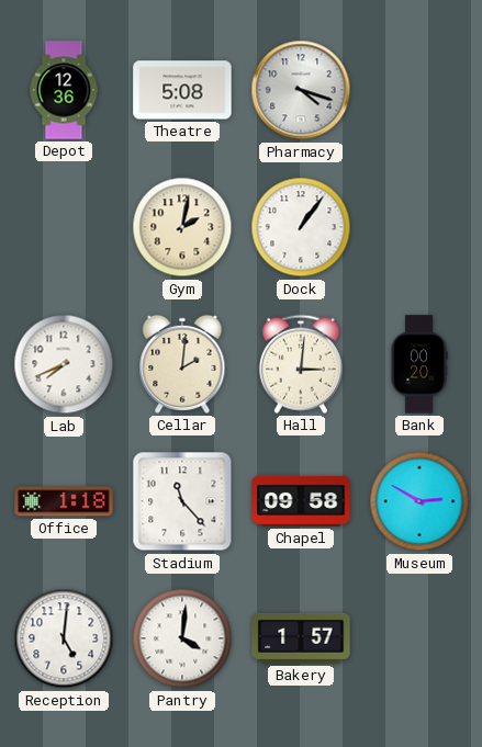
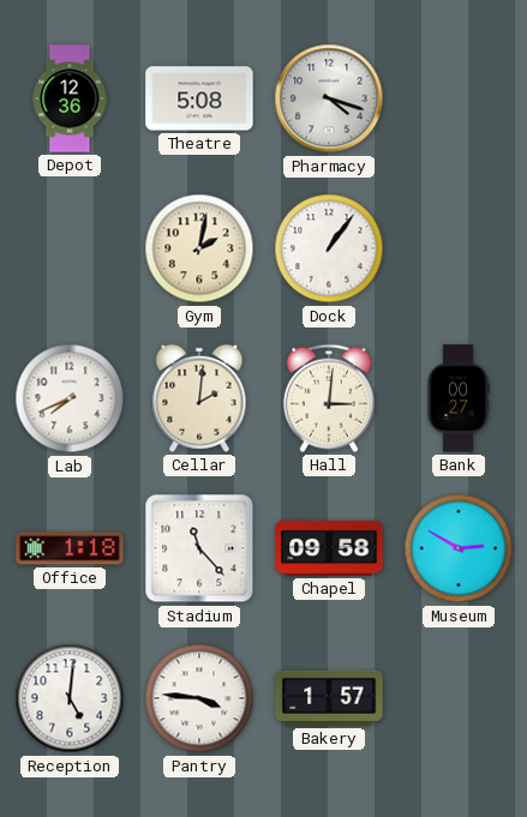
Bank: 00:20 -> 00:27 (459, 398)
Pantry: 4:01 -> 3:46 (199, 698)
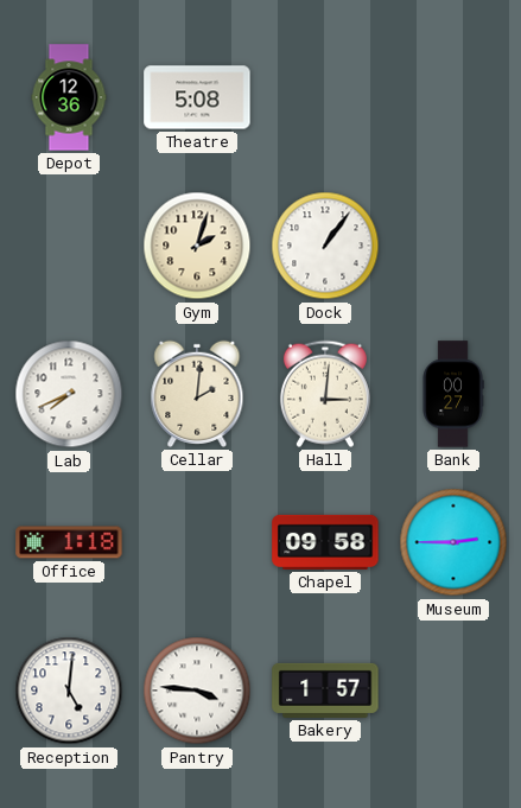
Pharmacy: 4:18 -> none (329, 98)
Gym: 2:02 -> 2:03 (197, 246)
Stadium: 11:23 -> none (199, 548)
Museum: 2:50 -> 2:45 (453, 542)
